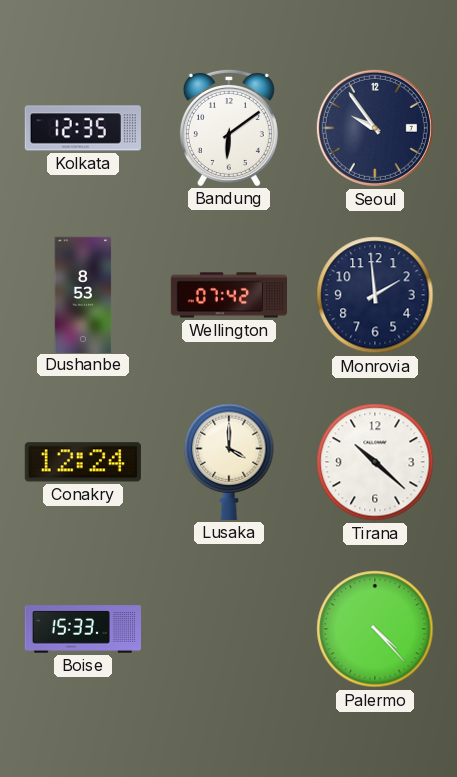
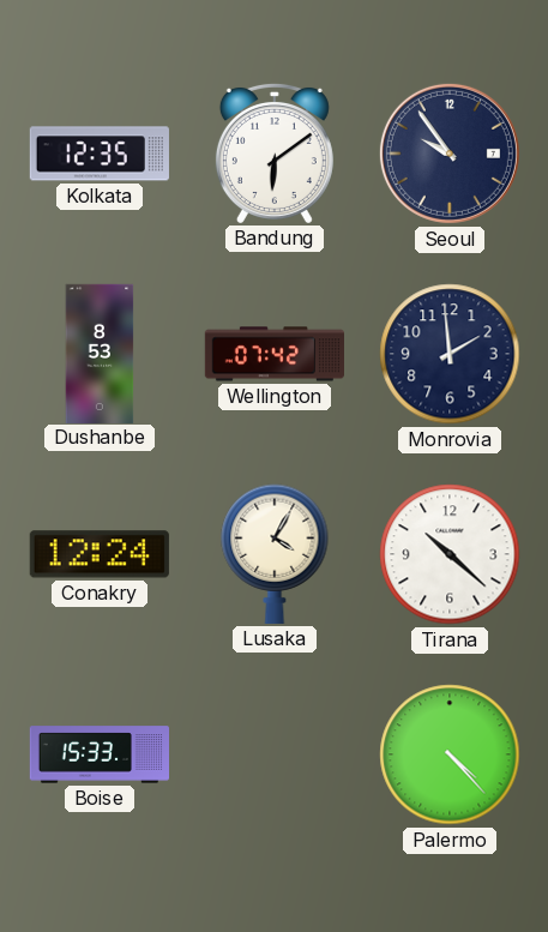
Lusaka: 4:00 -> 4:05 (275, 554)
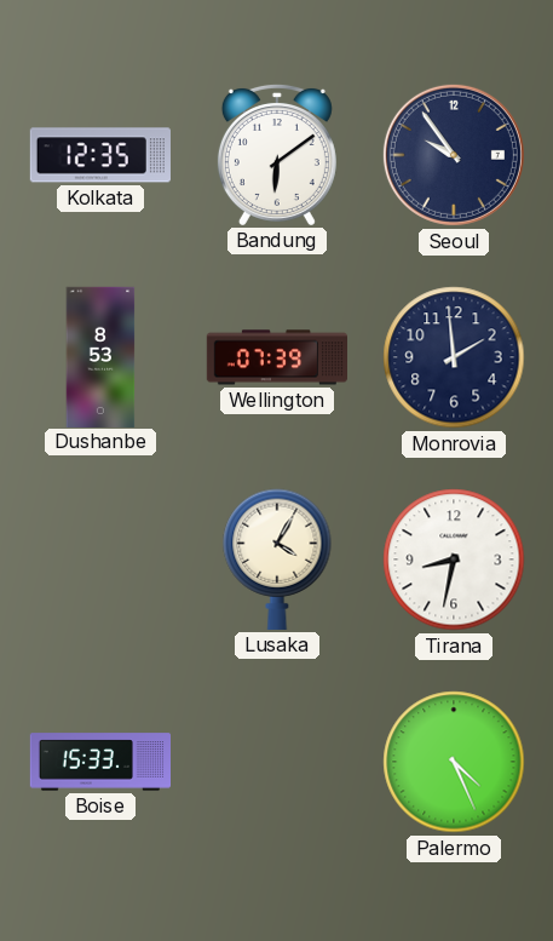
Wellington: 07:42 -> 07:39 (276, 357)
Conakry: 12:24 -> none (100, 554)
Tirana: 10:22 -> 8:32 (454, 560)
Palermo: 4:23 -> 4:26 (454, 762)
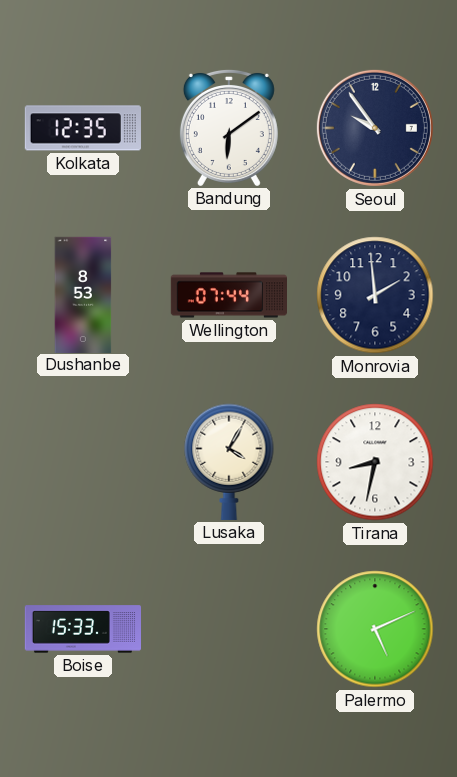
Wellington: 07:39 -> 07:44 (228, 295)
Palermo: 4:26 -> 5:11 (375, 629)
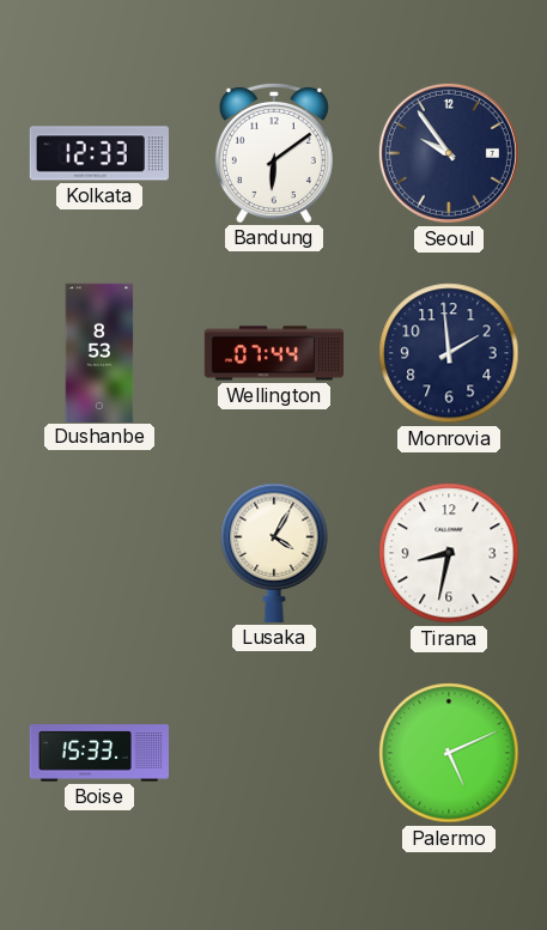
Kolkata: 12:35 -> 12:33 (99, 153)
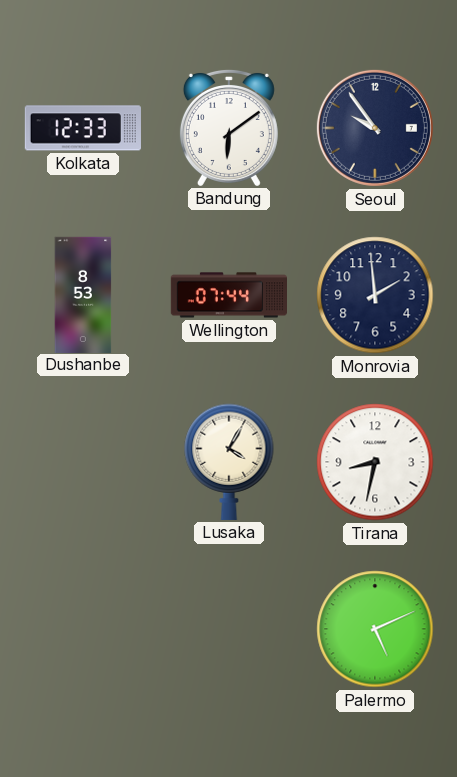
Boise: 15:33 -> none (98, 753)
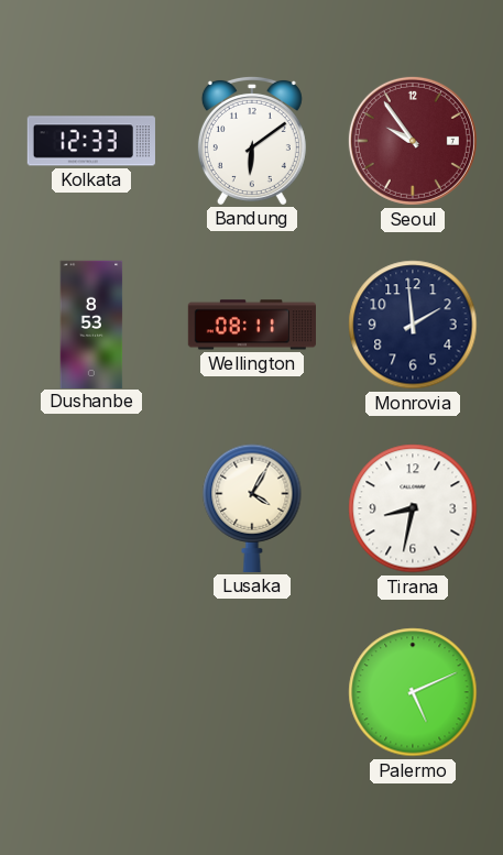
Seoul dial: navy -> burgundy (413, 141)
Wellington: 07:44 -> 08:11 (251, 325)
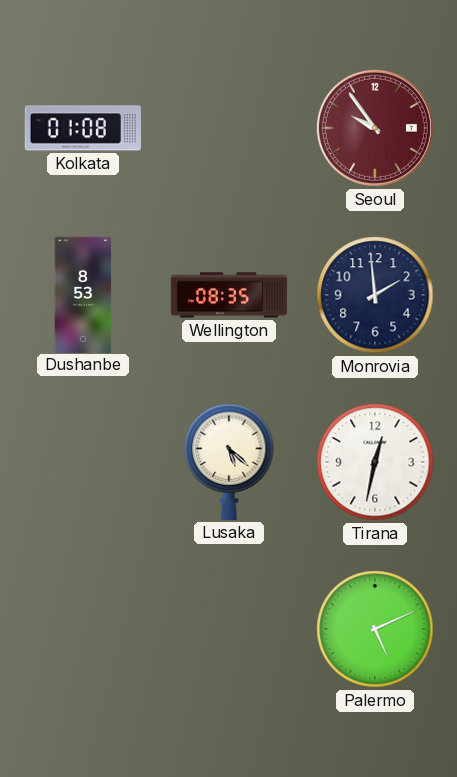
Kolkata: 12:33 -> 01:08 (83, 128)
Bandung: 6:09 -> none (252, 140)
Wellington: 08:11 -> 08:35 (228, 295)
Lusaka: 4:05 -> 5:22 (229, 462)
Tirana: 8:32 -> 12:32 (375, 462)
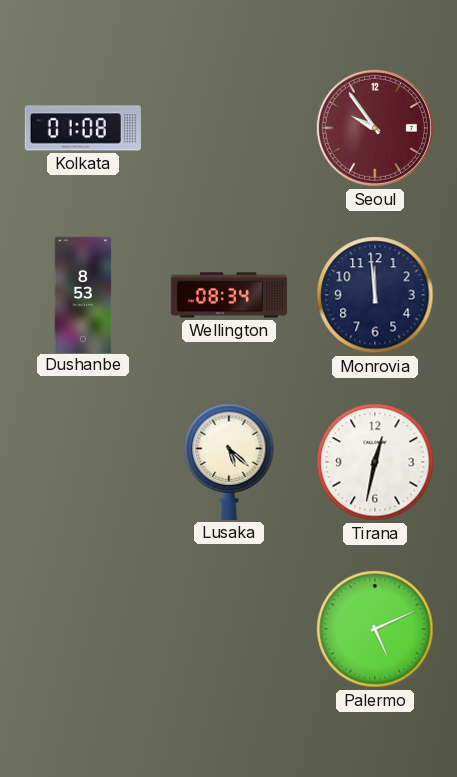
Wellington: 08:35 -> 08:34 (228, 295)
Monrovia: 1:59 -> 11:59 (375, 295)
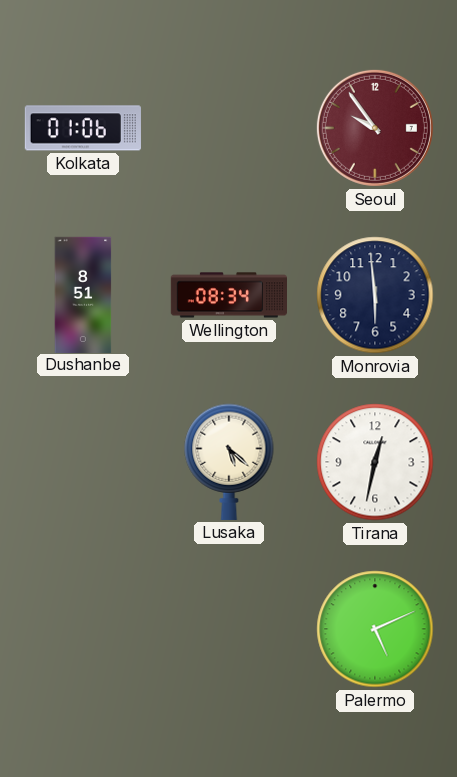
Kolkata: 01:08 -> 01:06 (83, 128)
Dushanbe: 8:53 -> 8:51 (83, 294)
Monrovia: 11:59 -> 5:59 (375, 295)
